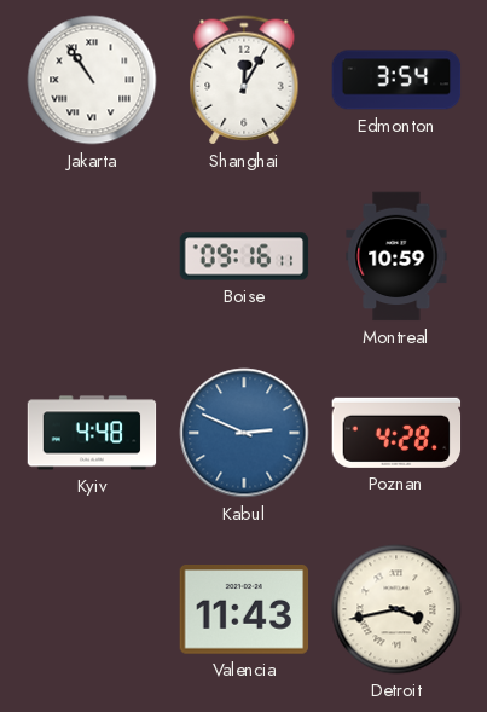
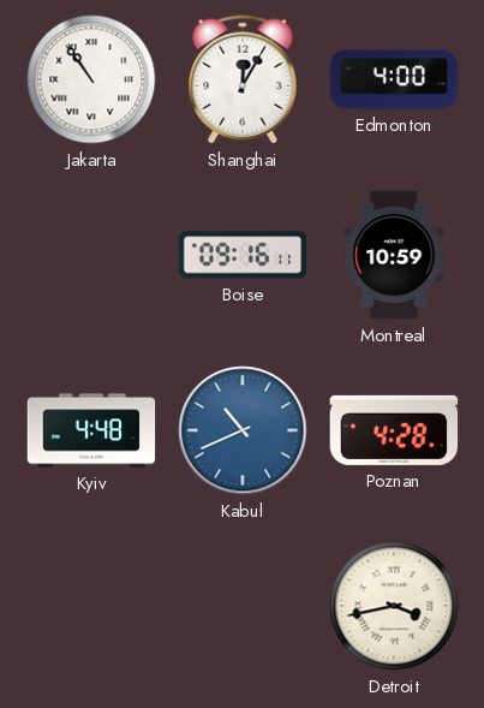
Edmonton: 3:54 -> 4:00 (394, 79)
Kabul: 2:49 -> 10:41 (243, 430)
Valencia: 11:43 -> none (244, 609)
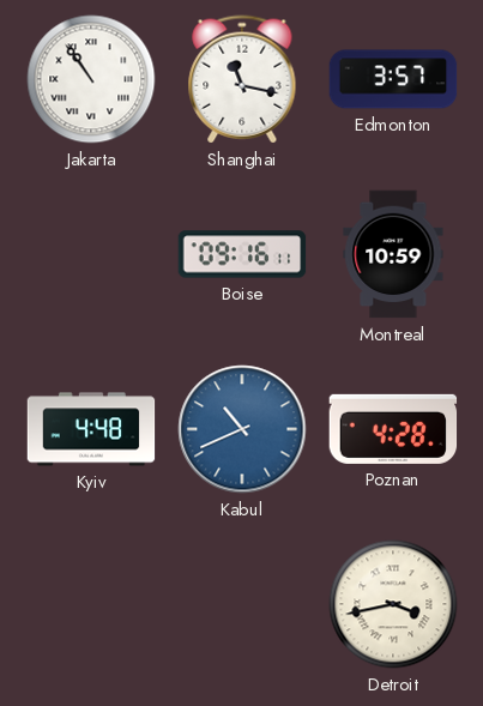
Shanghai: 12:05 -> 11:17 (242, 79)
Edmonton: 4:00 -> 3:57 (393, 79)
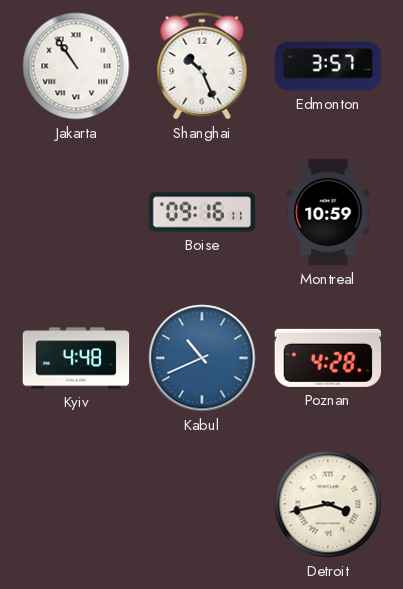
Shanghai: 11:17 -> 10:26 (202, 66)
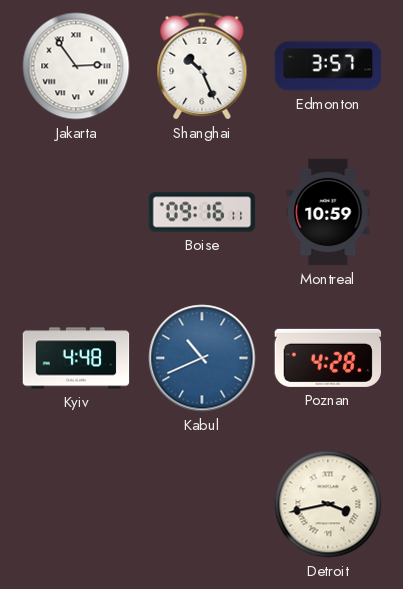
Jakarta: 10:54 -> 2:54 (76, 66)
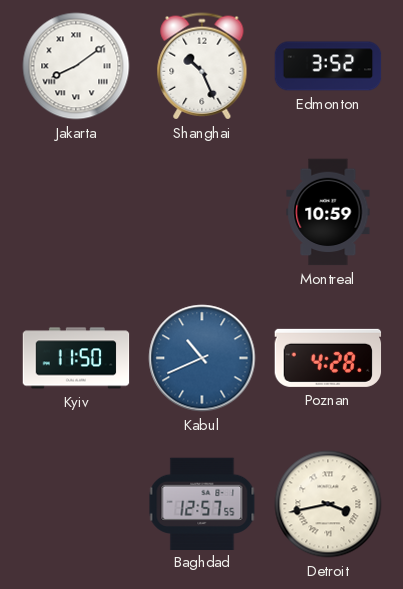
Jakarta: 2:54 -> 8:09 (76, 66)
Edmonton: 3:57 -> 3:52 (328, 66)
Boise: 09:16 -> none (202, 212)
Kyiv: 4:48 -> 11:50 (76, 358)
Baghdad: none -> 12:57 (202, 503)
